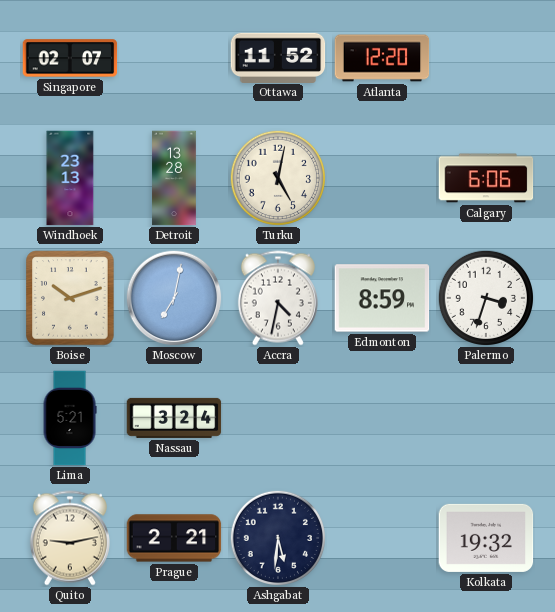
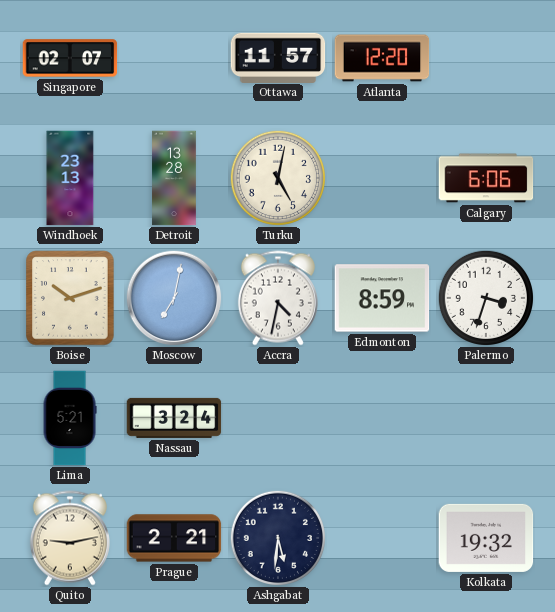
Ottawa: 11:52 -> 11:57 (278, 57)
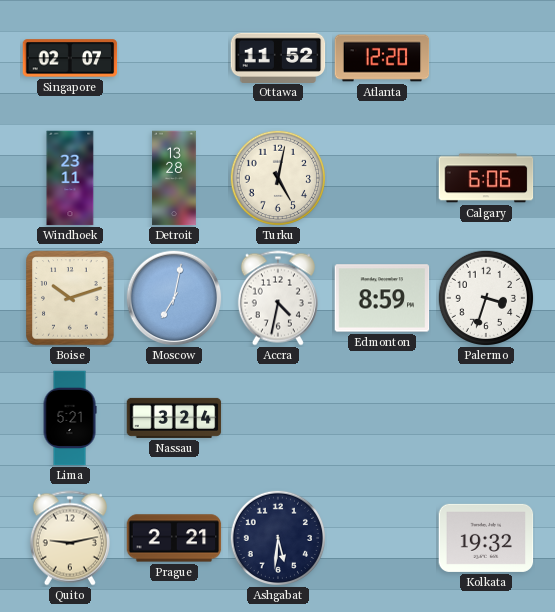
Ottawa: 11:57 -> 11:52 (278, 57)
Windhoek: 23:13 -> 23:11 (70, 178)
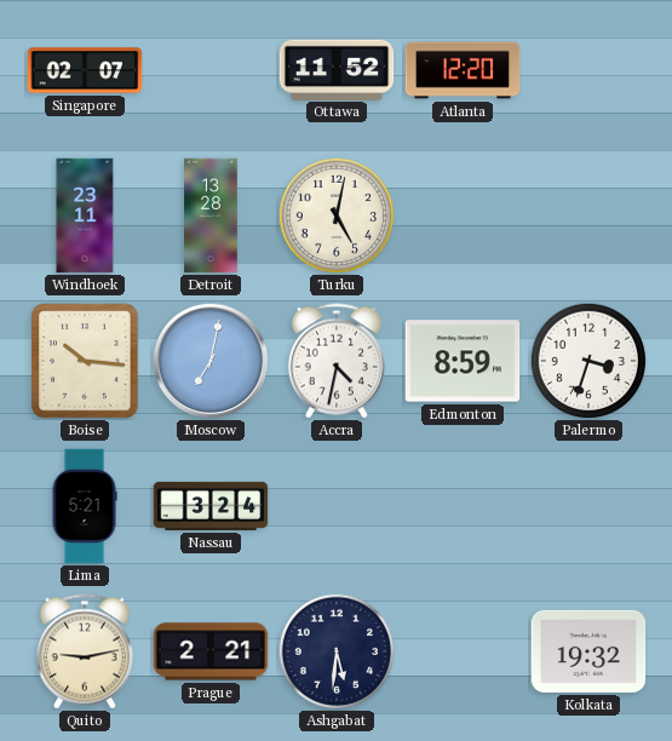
Calgary: 6:06 -> none (486, 178)
Boise: 10:12 -> 10:16 (85, 361)
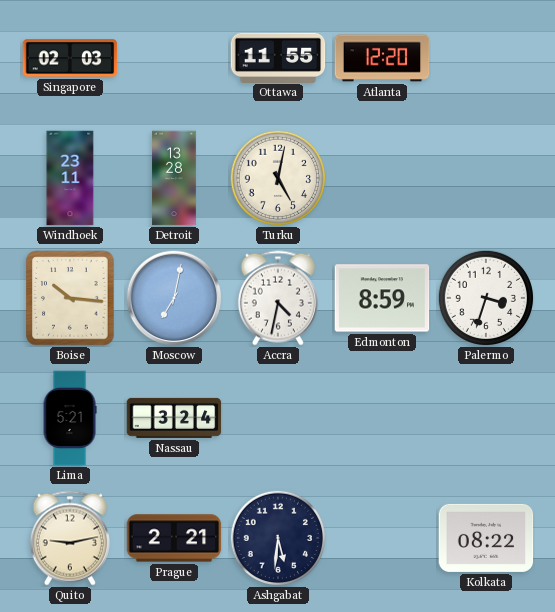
Singapore: 02:07 -> 02:03 (70, 58)
Ottawa: 11:52 -> 11:55 (278, 57)
Kolkata: 19:32 -> 08:22 (486, 538)
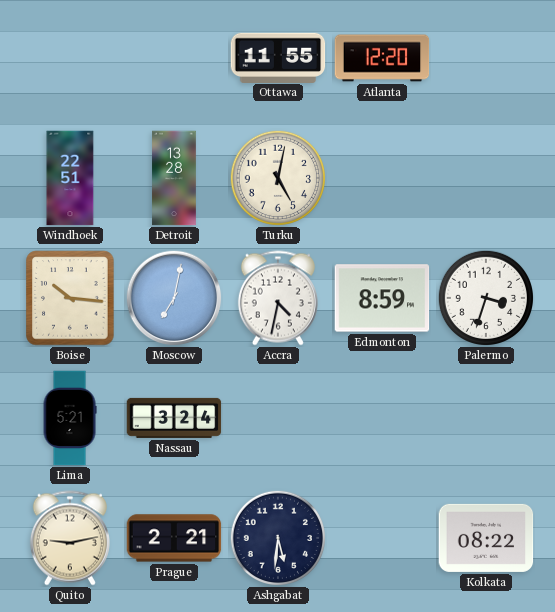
Singapore: 02:03 -> none (70, 58)
Windhoek: 23:11 -> 22:51 (70, 178)
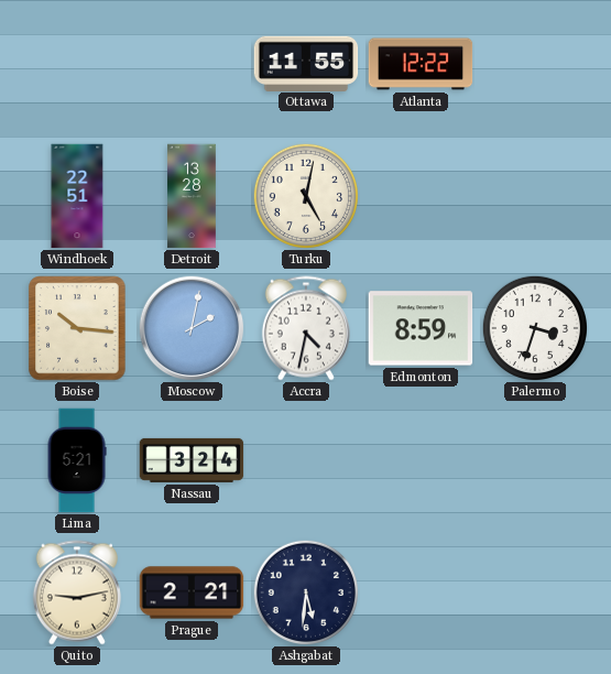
Atlanta: 12:20 -> 12:22 (421, 64)
Moscow: 7:02 -> 2:02 (192, 328)
Kolkata: 08:22 -> none (486, 538)
